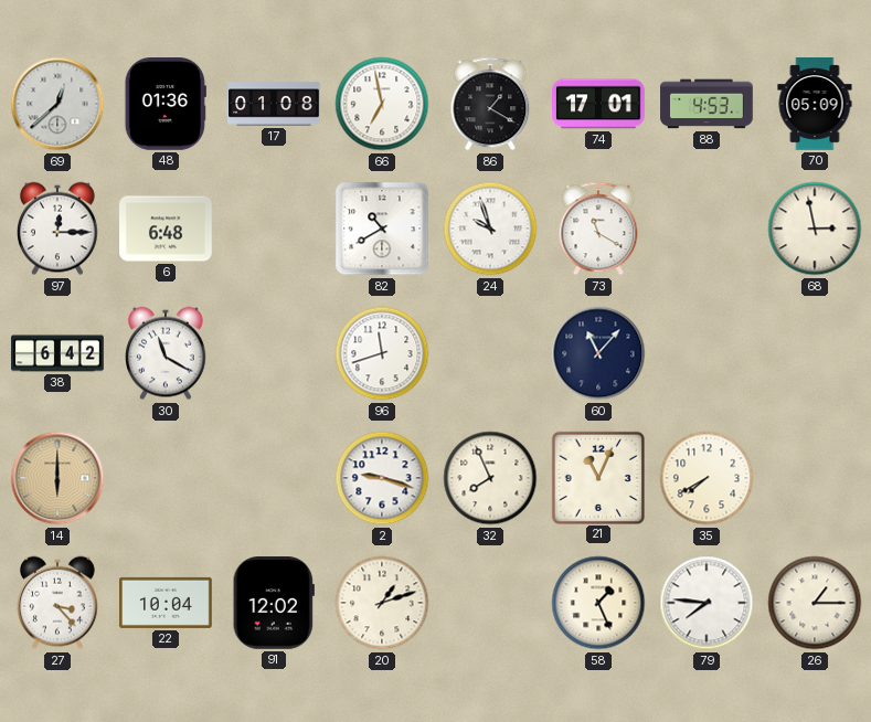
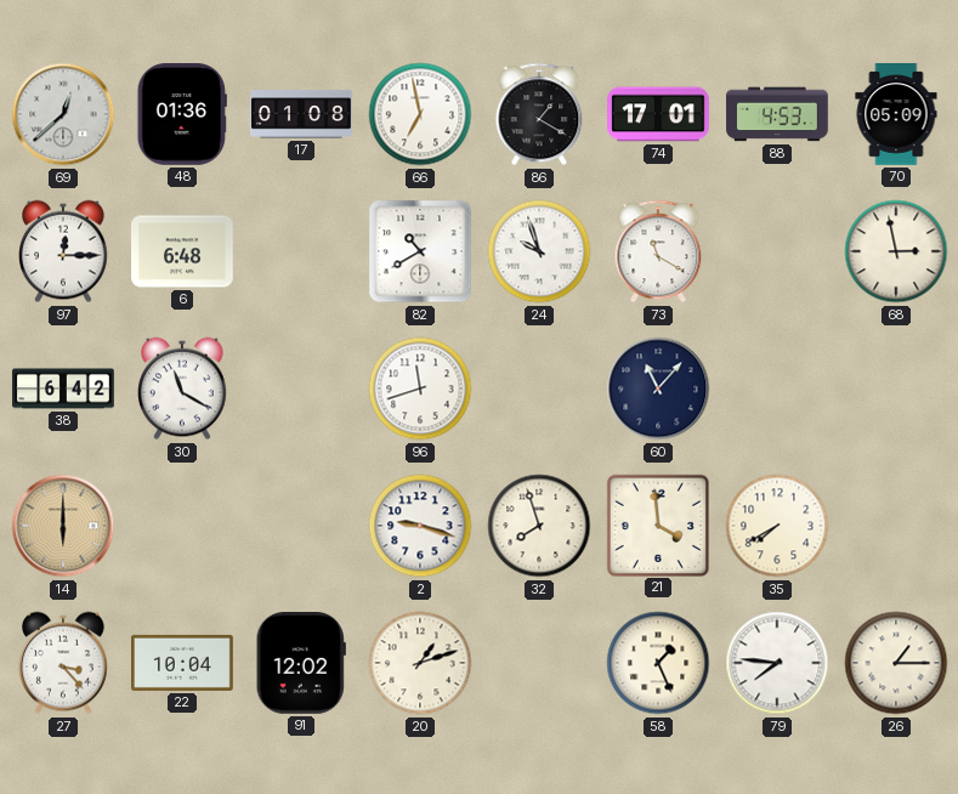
32: 7:56 -> 7:57 (539, 526)
21: 11:04 -> 3:59 (657, 524)
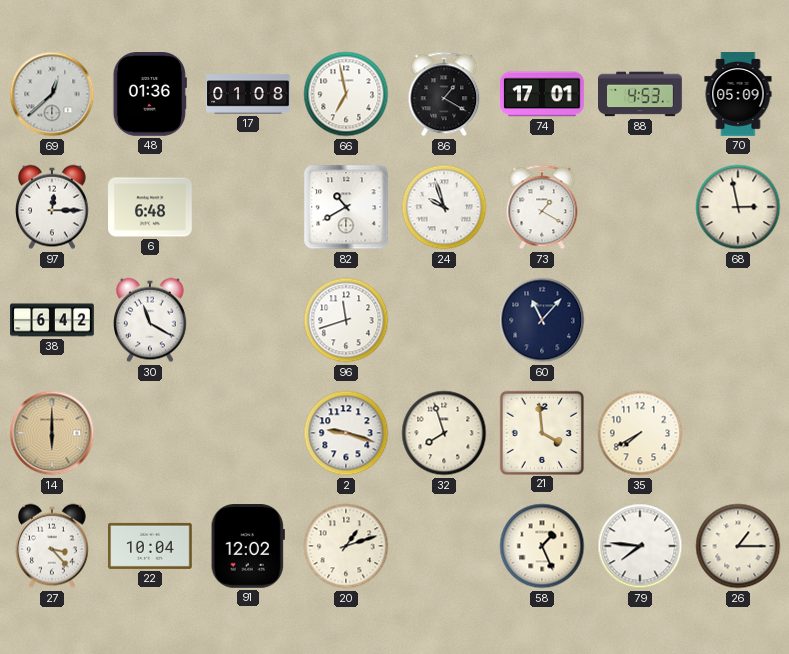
73: 11:20 -> 1:20 (542, 207)
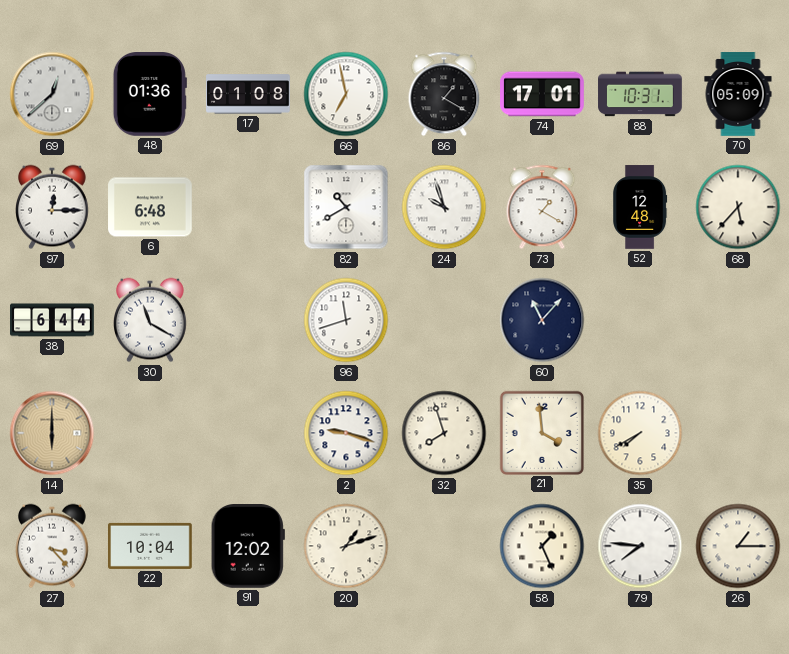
88: 4:53 -> 10:31 (640, 94)
52: none -> 12:48 (640, 207)
68: 2:58 -> 5:37 (738, 207)
38: 6:42 -> 6:44 (52, 320)
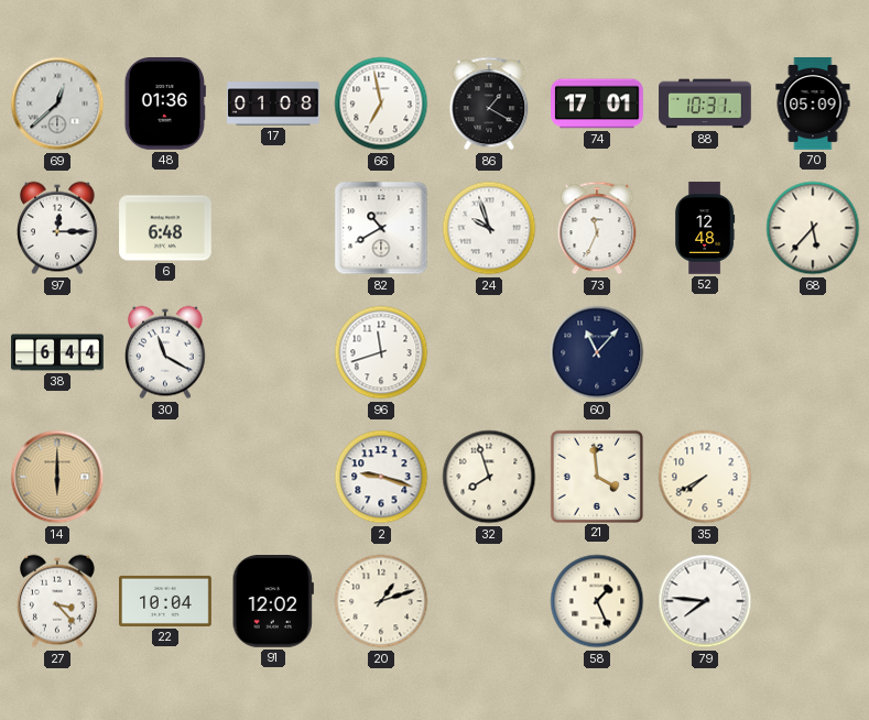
73: 1:20 -> 11:34 (597, 228)
26: 1:15 -> none (738, 546)
